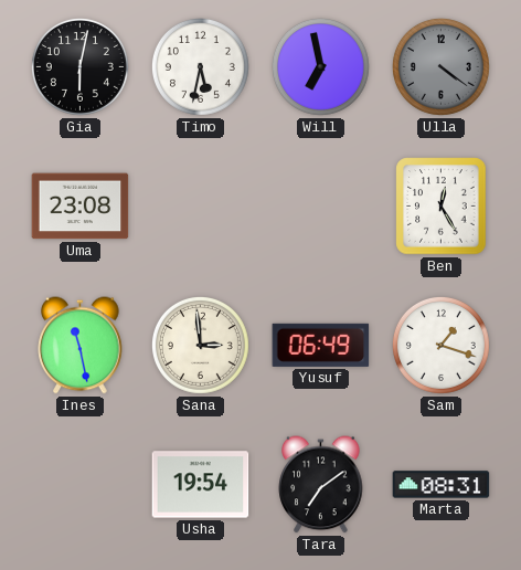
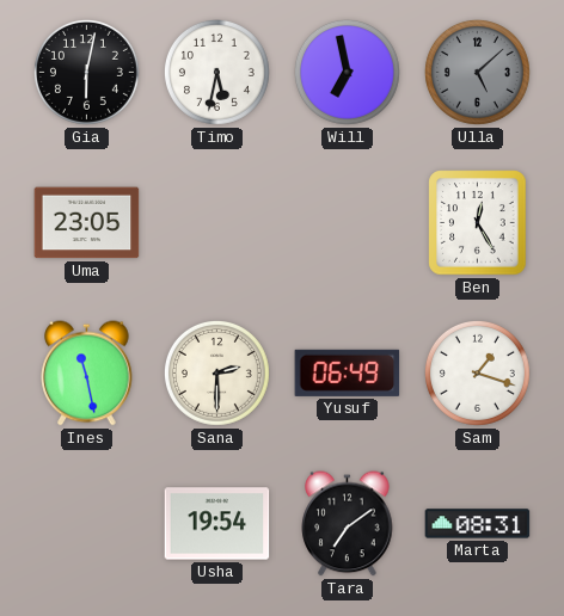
Ulla: 4:21 -> 5:08 (477, 72)
Uma: 23:08 -> 23:05 (87, 223)
Sana: 2:59 -> 2:30 (216, 372)
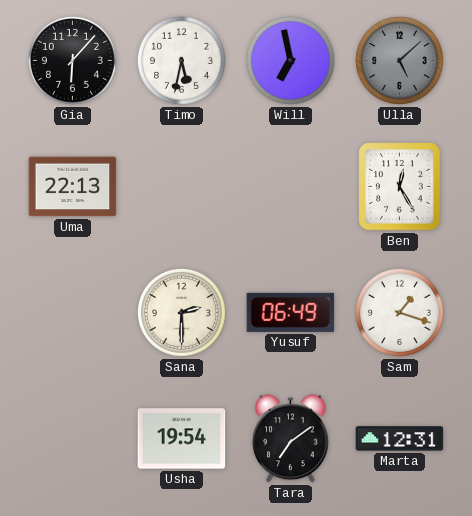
Gia: 6:02 -> 6:07 (72, 60)
Uma: 23:05 -> 22:13 (73, 187)
Ines: 11:28 -> none (87, 374)
Marta: 08:31 -> 12:31 (400, 439)
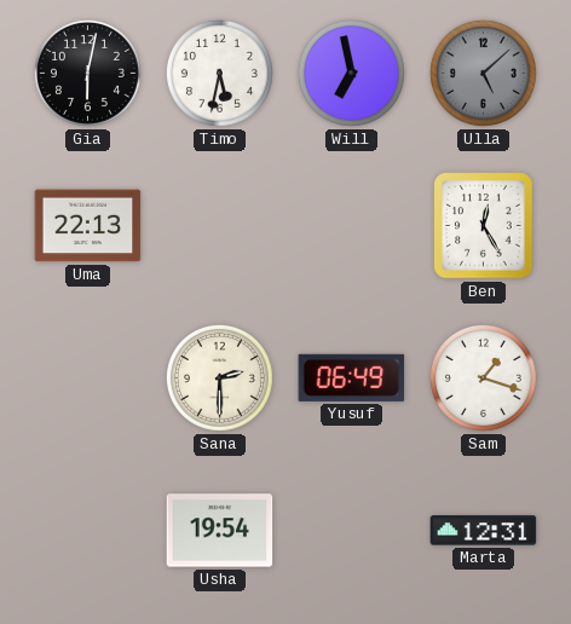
Gia: 6:07 -> 6:02 (87, 73)
Tara: 7:09 -> none (291, 439)
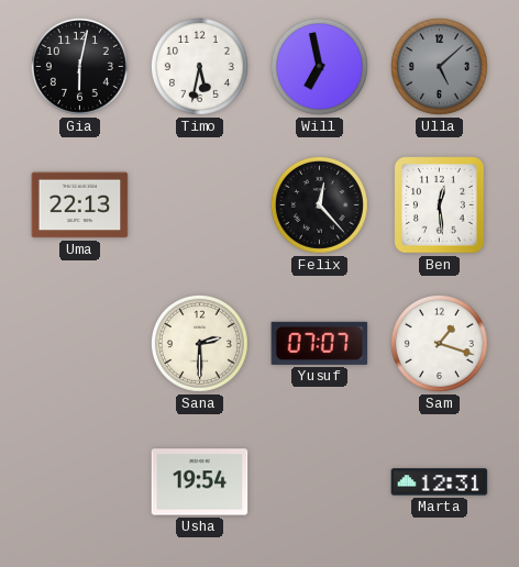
Felix: none -> 12:23 (319, 204)
Ben: 12:25 -> 12:29 (440, 205)
Yusuf: 06:49 -> 07:07 (320, 343)
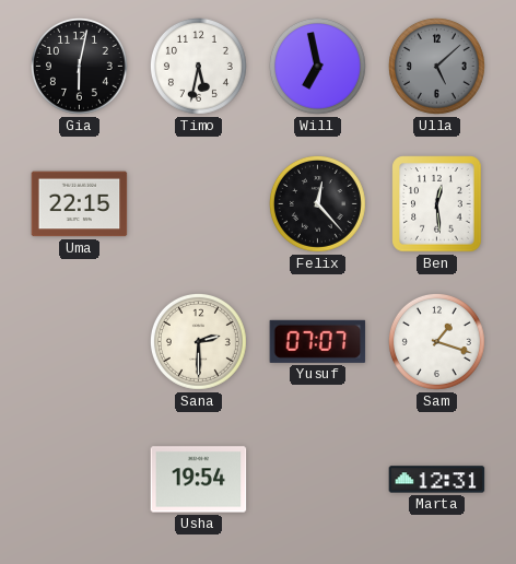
Uma: 22:13 -> 22:15 (80, 204)
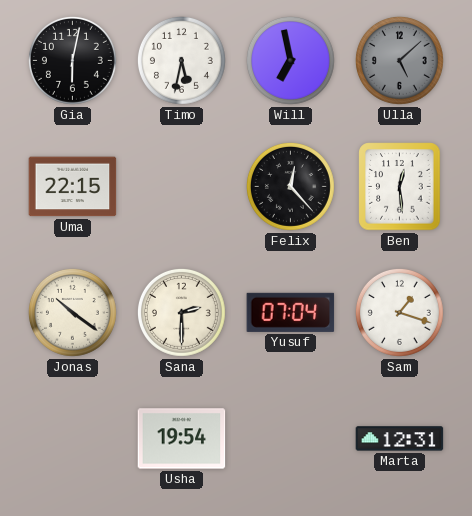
Jonas: none -> 10:21 (72, 312)
Yusuf: 07:07 -> 07:04 (291, 312)
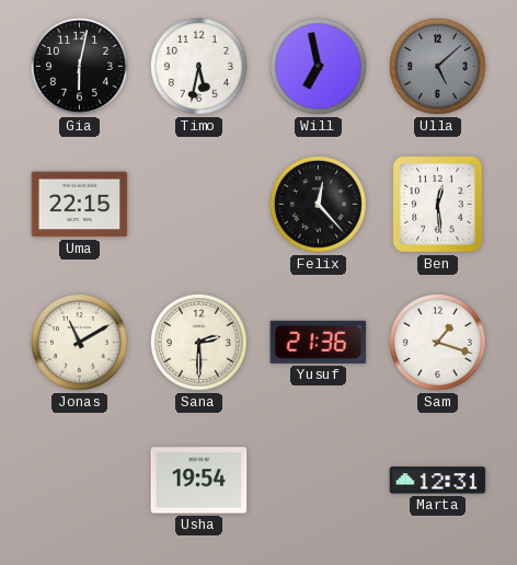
Jonas: 10:21 -> 11:10 (79, 342)
Yusuf: 07:04 -> 21:36 (319, 342)
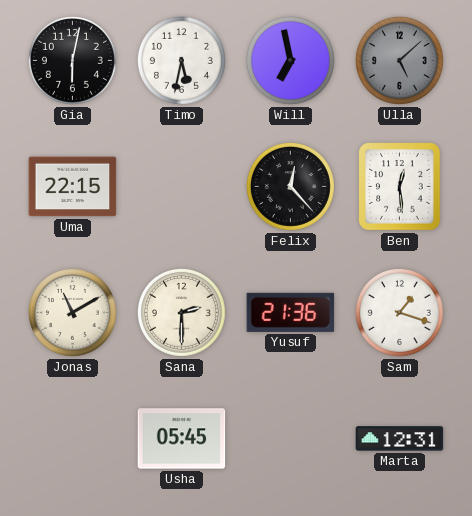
Usha: 19:54 -> 05:45 (182, 439)
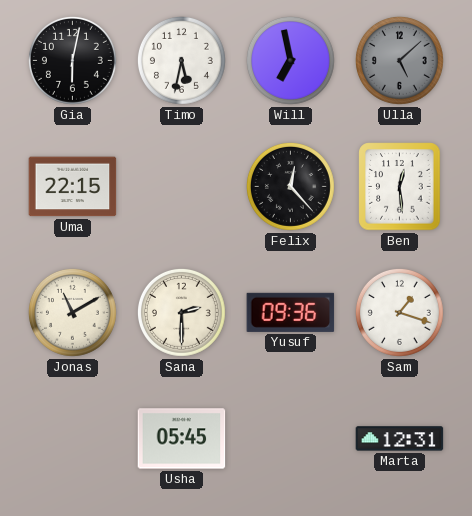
Yusuf: 21:36 -> 09:36 (291, 312)
